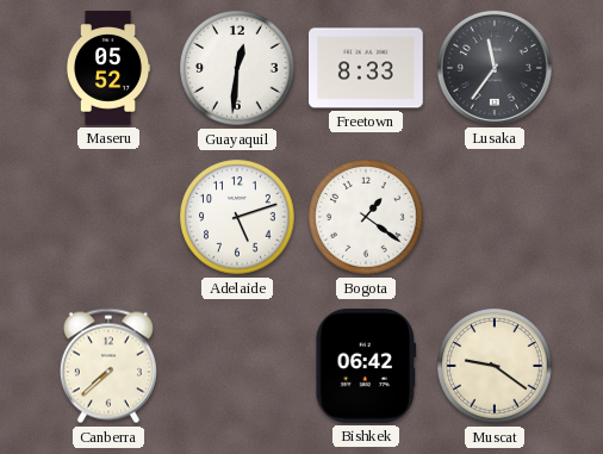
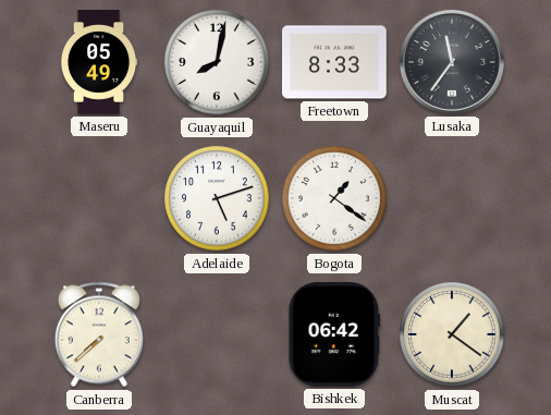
Maseru: 05:52 -> 05:49 (99, 62)
Guayaquil: 12:31 -> 8:02 (217, 62)
Muscat: 9:21 -> 1:21 (452, 334)
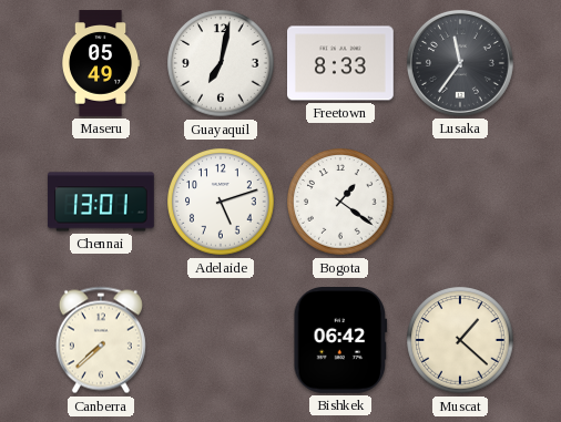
Guayaquil: 8:02 -> 7:02 (221, 63)
Chennai: none -> 13:01 (101, 202)
Muscat: 1:21 -> 1:22 (460, 340)
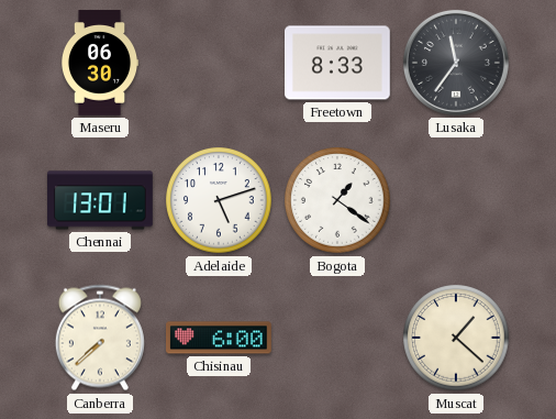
Maseru: 05:49 -> 06:30 (100, 63)
Guayaquil: 7:02 -> none (221, 63)
Chisinau: none -> 6:00 (220, 338)
Bishkek: 06:42 -> none (340, 341)
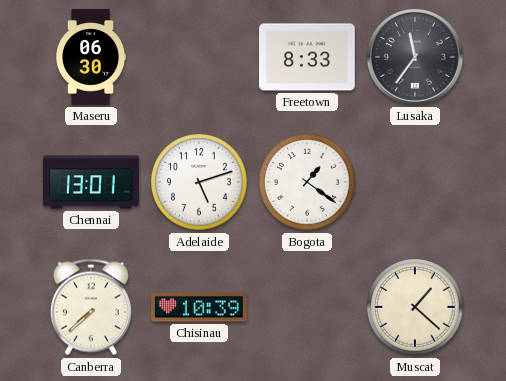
Chisinau: 6:00 -> 10:39 (200, 307)
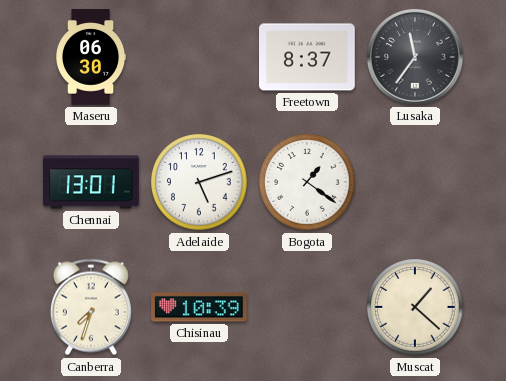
Freetown: 8:33 -> 8:37 (308, 57)
Canberra: 7:38 -> 7:33 (91, 307)
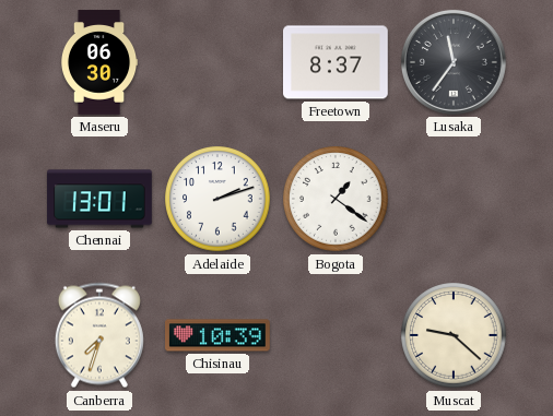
Adelaide: 5:12 -> 2:12 (217, 199)
Muscat: 1:22 -> 9:22 (454, 335)
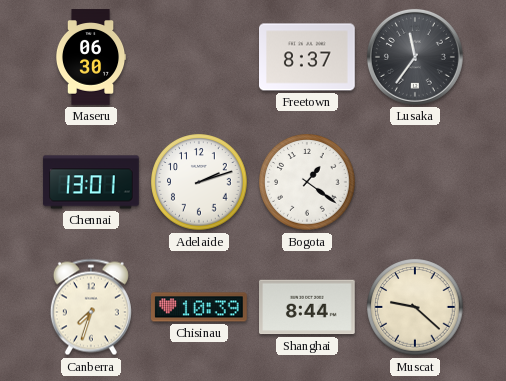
Shanghai: none -> 8:44 (308, 307)
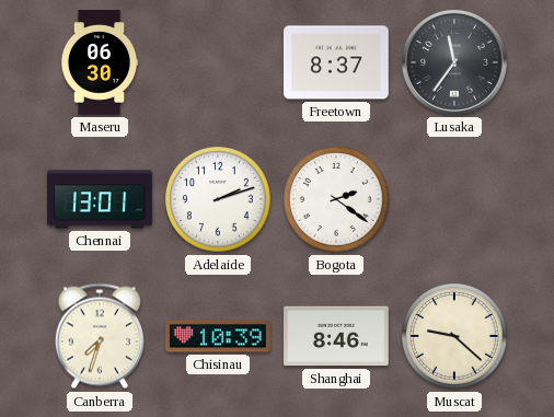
Bogota: 1:21 -> 2:21 (336, 199)
Shanghai: 8:44 -> 8:46 (337, 336)
